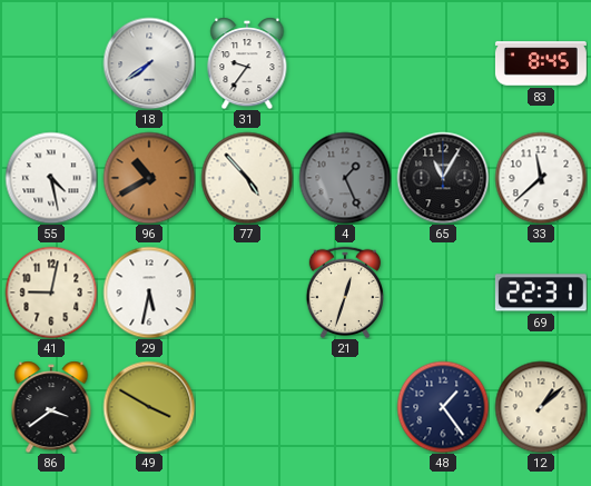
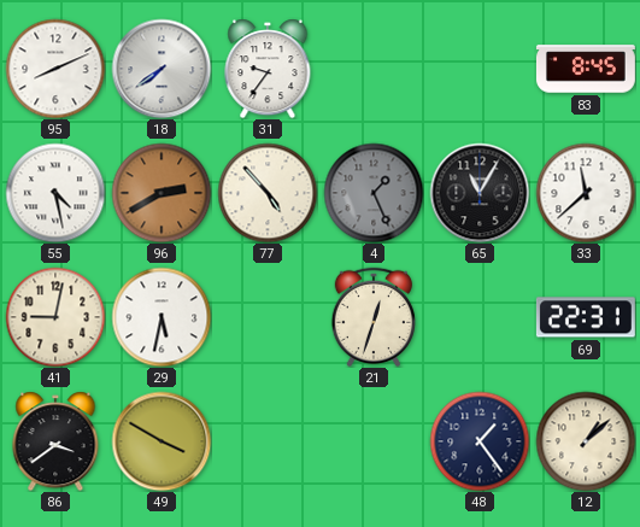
95: none -> 8:11 (55, 69)
96: 10:40 -> 2:40 (162, 193)
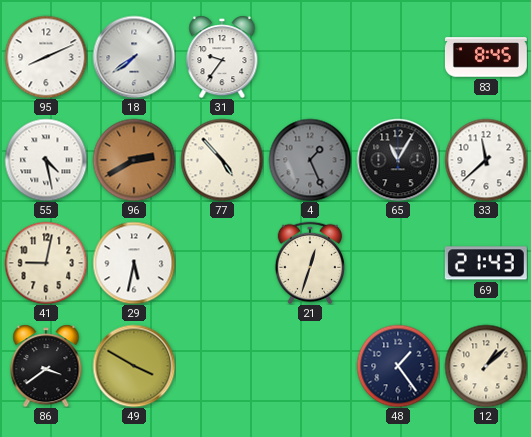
69: 22:31 -> 21:43 (486, 263)
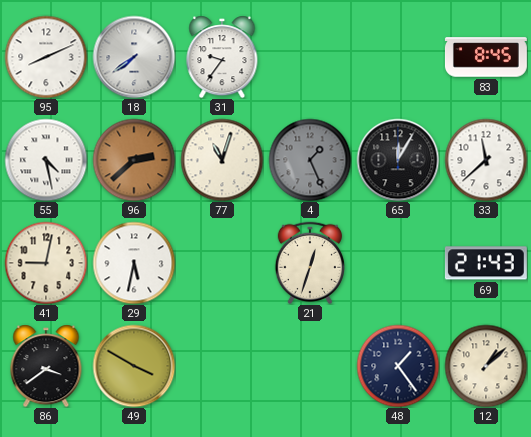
96: 2:40 -> 2:38 (134, 160)
77: 4:53 -> 11:03 (222, 160)
65: 11:05 -> 12:05 (398, 160)
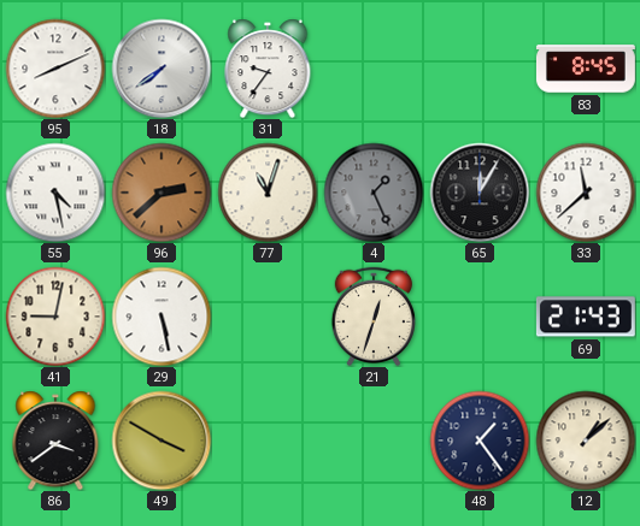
29: 5:32 -> 5:28 (162, 317)
